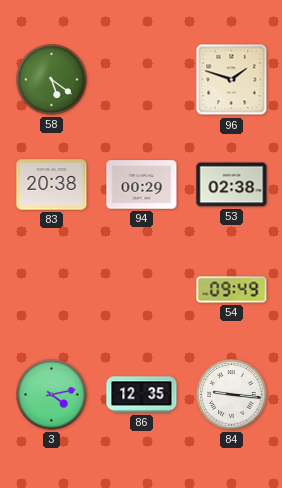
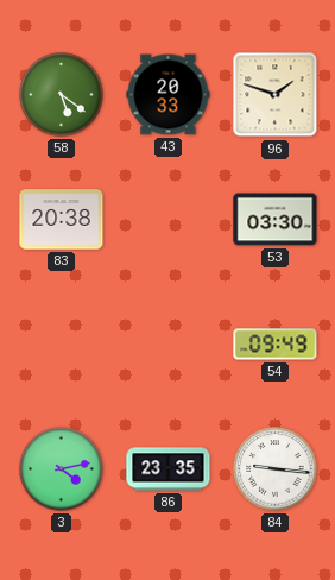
43: none -> 20:33 (169, 95)
94: 00:29 -> none (142, 185)
53: 02:38 -> 03:30 (276, 220)
86: 12:35 -> 23:35 (169, 469)
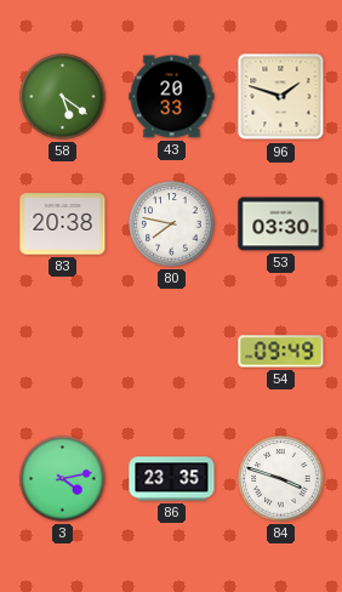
80: none -> 7:47 (172, 224)
84: 9:16 -> 3:48 (281, 479)
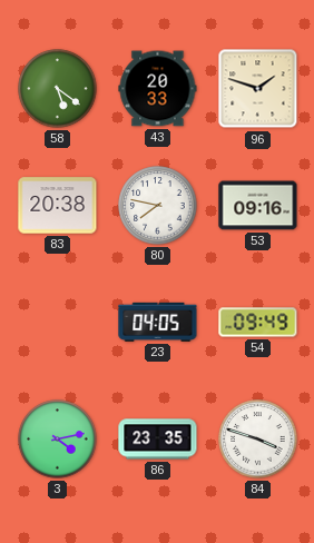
53: 03:30 -> 09:16 (258, 206)
23: none -> 04:05 (158, 322)
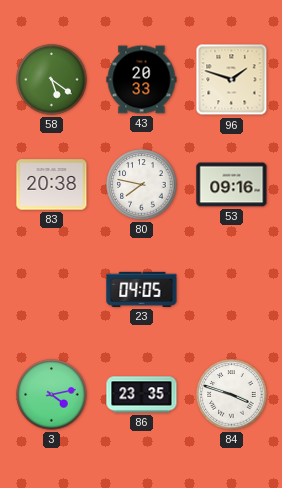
54: 09:49 -> none (258, 323)
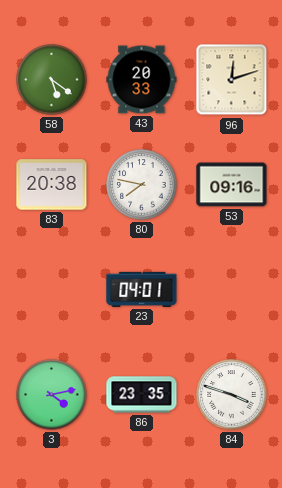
96: 1:48 -> 12:12 (232, 80)
23: 04:05 -> 04:01 (142, 289)
